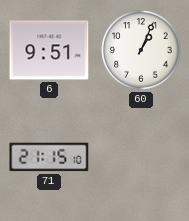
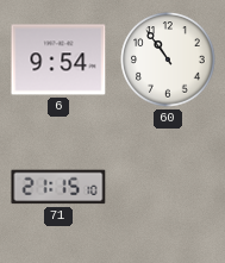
6: 9:51 -> 9:54 (58, 60)
60: 1:04 -> 10:54 (168, 60)
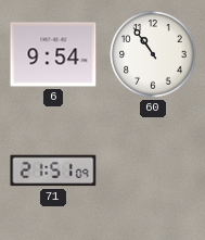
71: 21:15 -> 21:51 (53, 170)
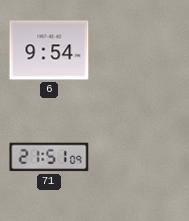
60: 10:54 -> none (153, 54)
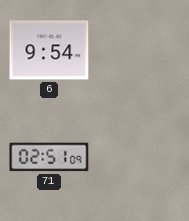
71: 21:51 -> 02:51 (49, 157)
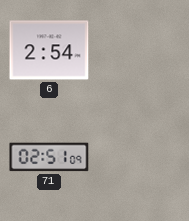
6: 9:54 -> 2:54 (49, 50)
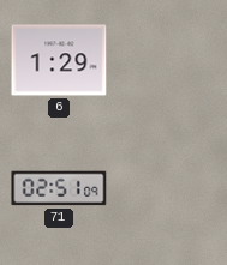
6: 2:54 -> 1:29 (59, 60)
